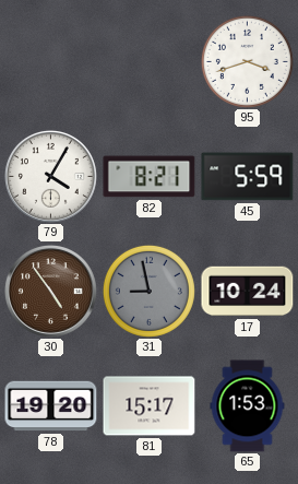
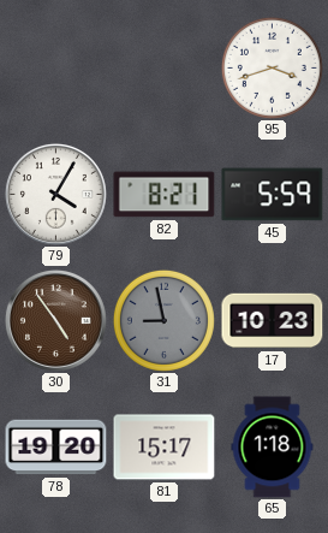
17: 10:24 -> 10:23 (273, 321)
65: 1:53 -> 1:18 (273, 448)
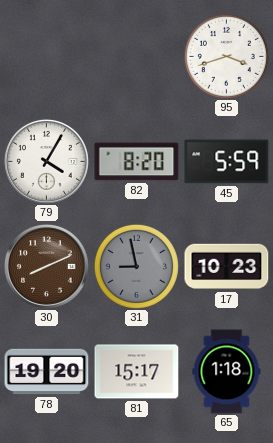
82: 8:21 -> 8:20 (137, 162)
30: 4:54 -> 8:11 (46, 266)
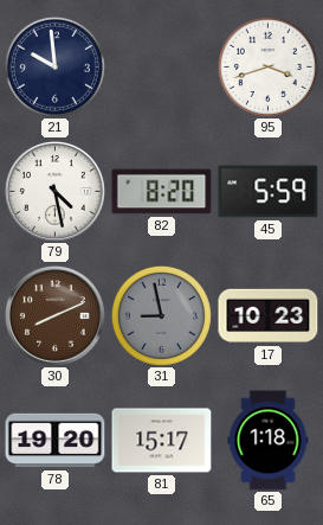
21: none -> 9:59 (54, 66)
79: 4:05 -> 4:28 (54, 191)
